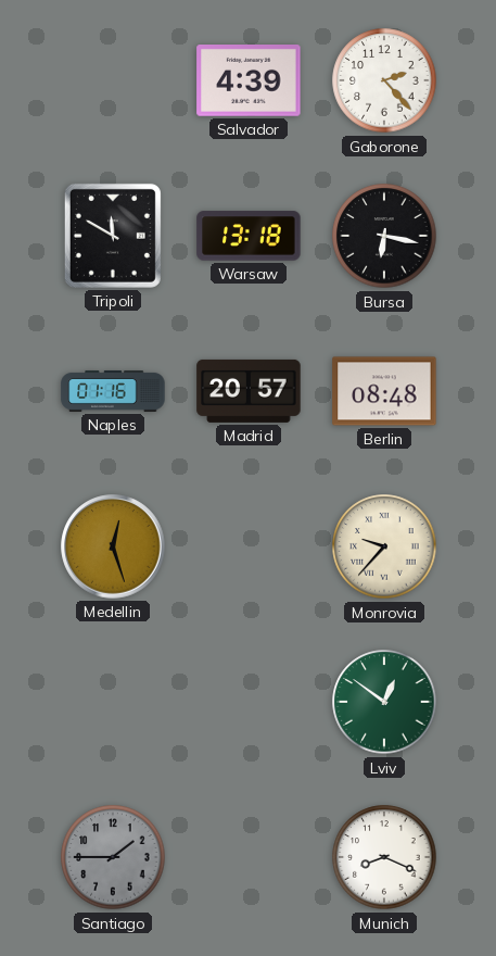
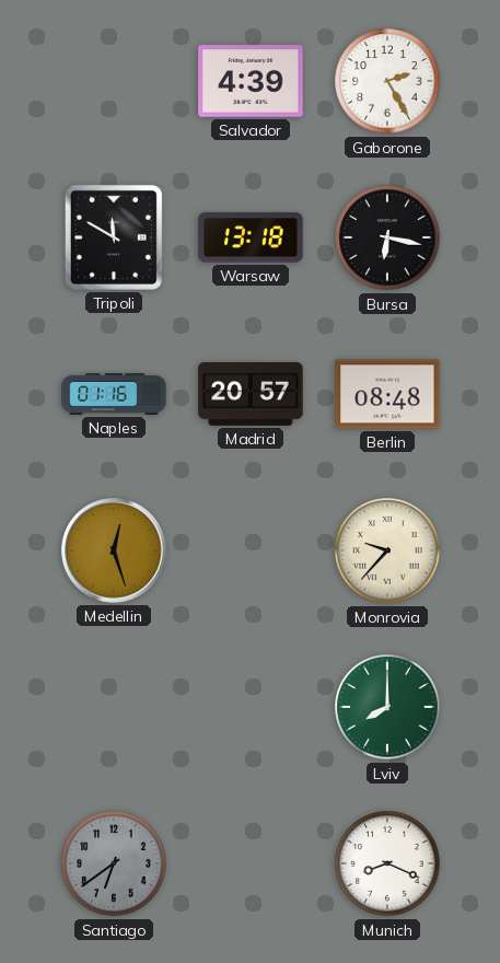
Gaborone: 2:23 -> 2:25 (387, 81)
Lviv: 12:51 -> 8:00 (387, 707)
Santiago: 1:45 -> 6:39 (114, 863)
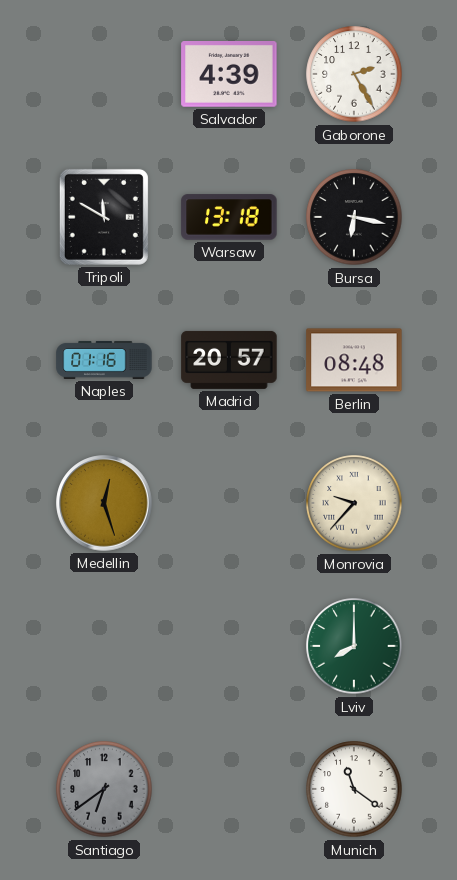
Munich: 8:19 -> 11:21 (354, 789)
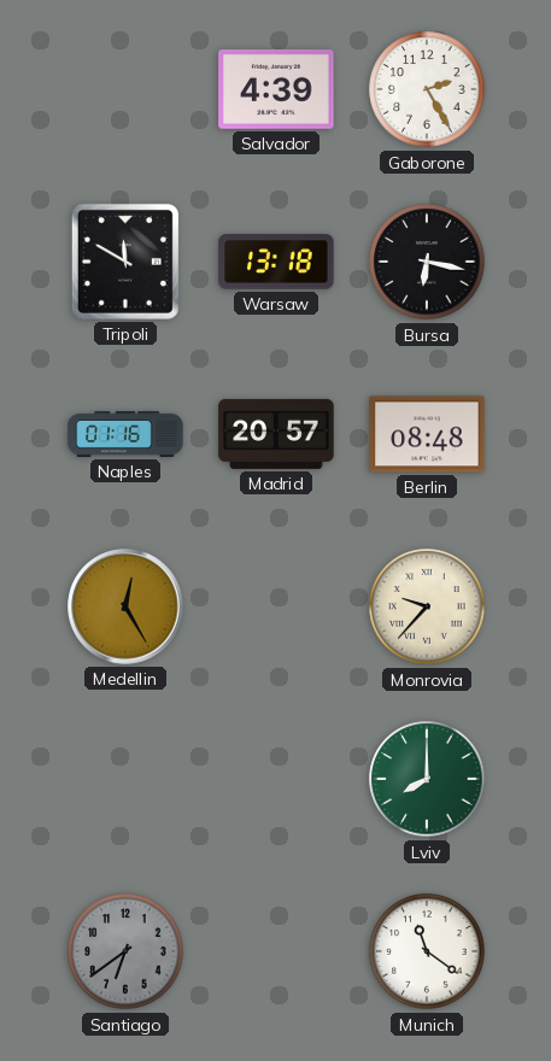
Medellin: 12:27 -> 12:25 (125, 606)
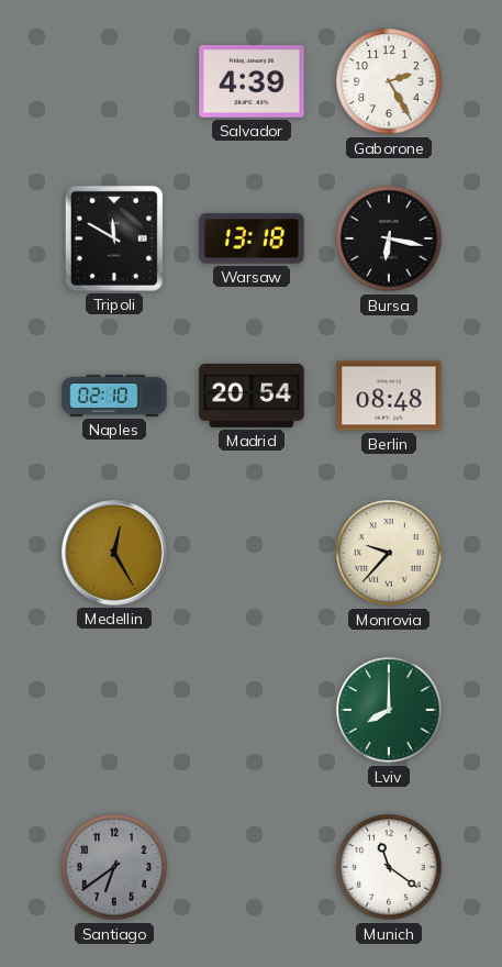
Naples: 01:16 -> 02:10 (114, 396)
Madrid: 20:57 -> 20:54 (252, 396)
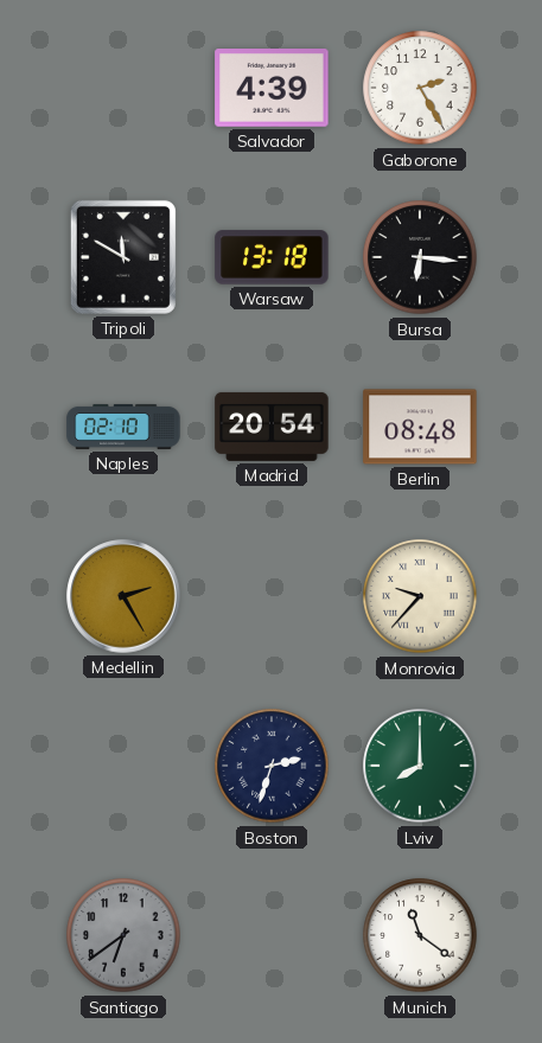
Bursa: 6:17 -> 6:16 (420, 257)
Medellin: 12:25 -> 2:25 (123, 596)
Boston: none -> 2:33 (272, 766)
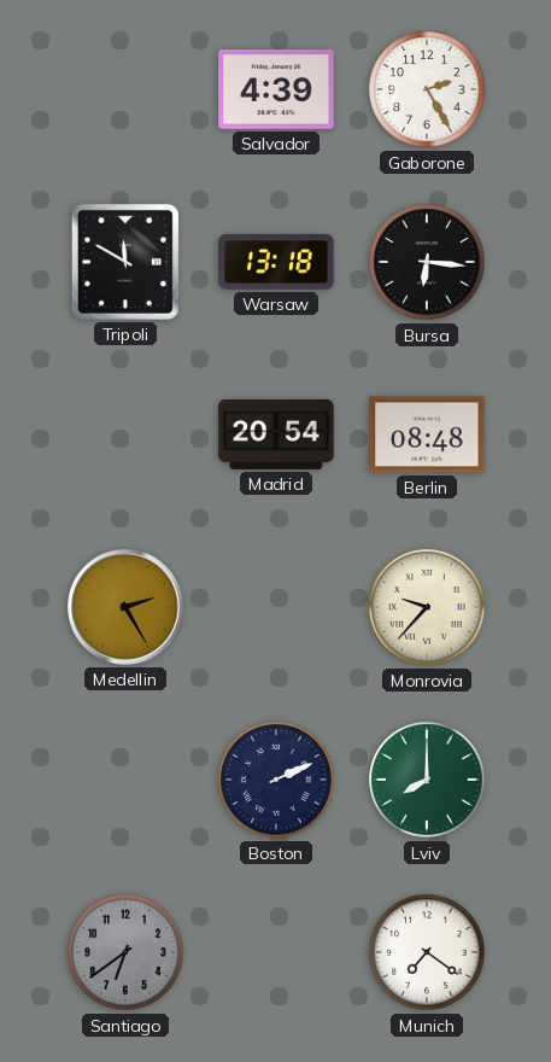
Naples: 02:10 -> none (123, 427)
Boston: 2:33 -> 2:11 (276, 780)
Munich: 11:21 -> 7:21 (427, 952)
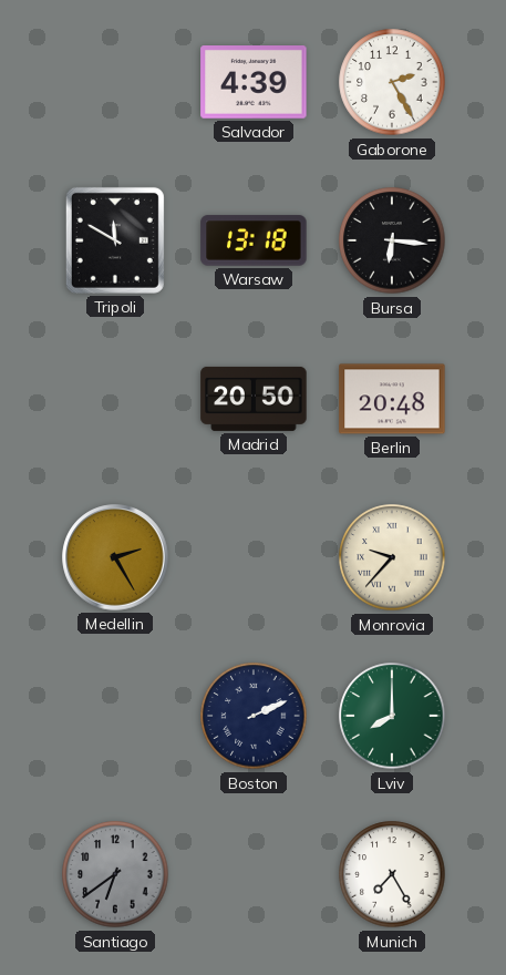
Madrid: 20:54 -> 20:50 (254, 399)
Berlin: 08:48 -> 20:48 (392, 399)
Munich: 7:21 -> 7:25 (392, 874)
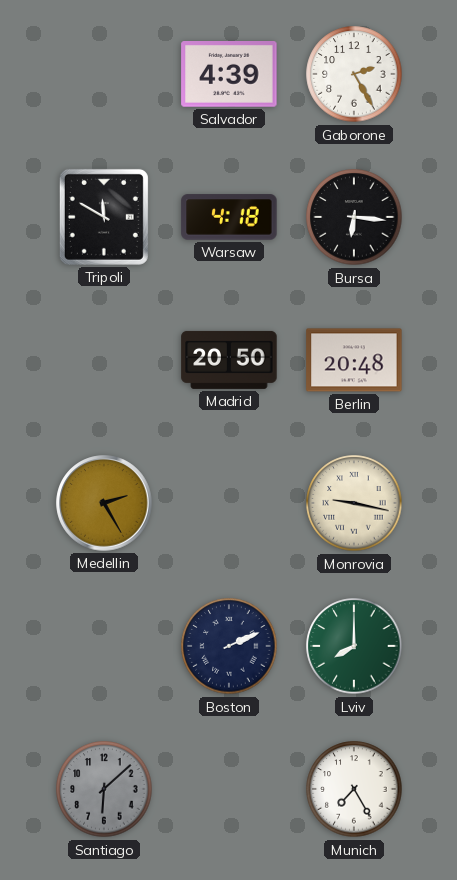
Warsaw: 13:18 -> 4:18 (229, 217)
Monrovia: 9:37 -> 9:17 (354, 503)
Santiago: 6:39 -> 6:08 (104, 789)
